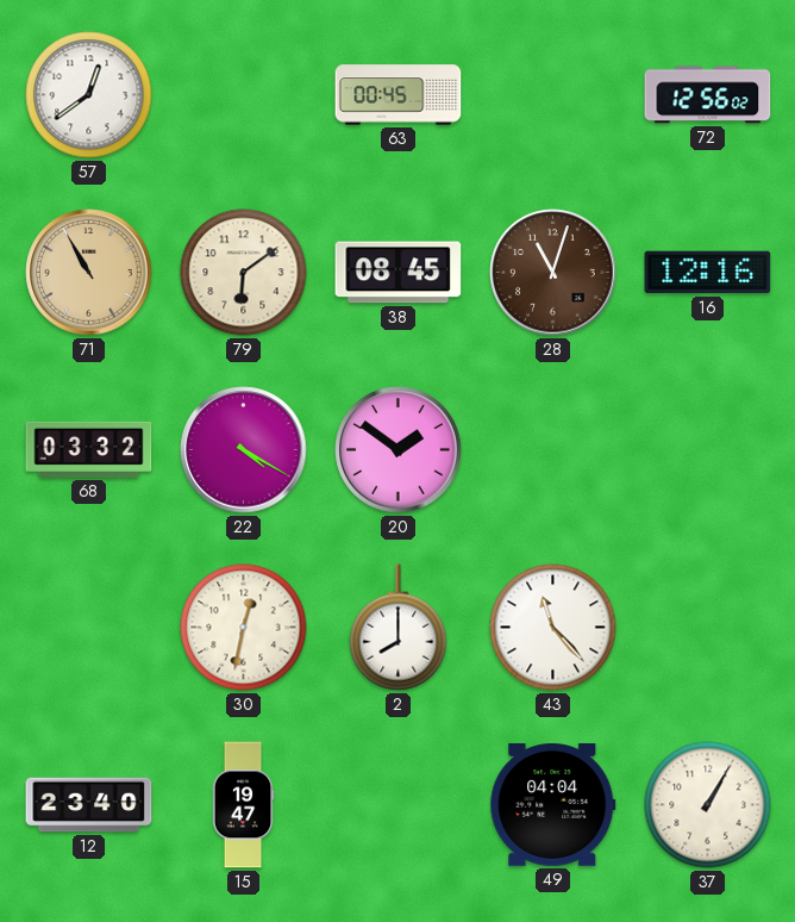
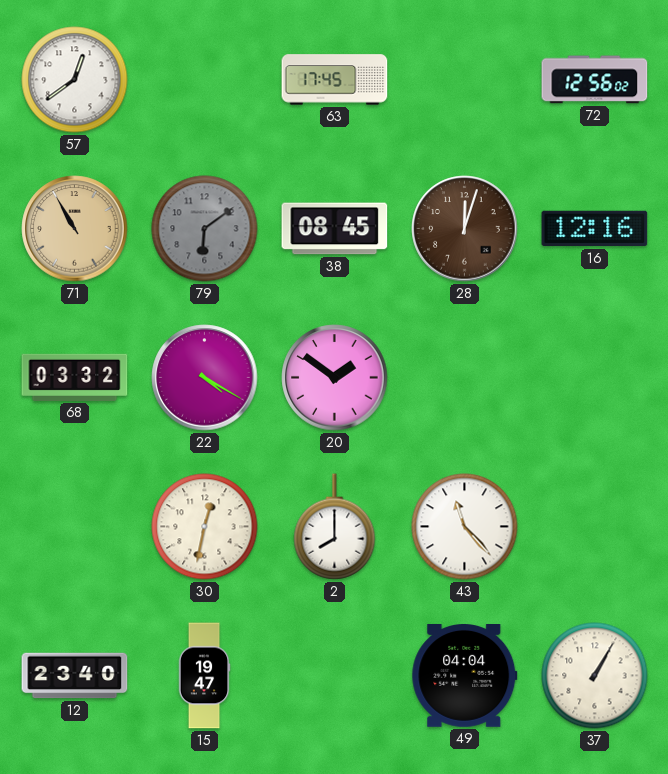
63: 00:45 -> 17:45 (335, 80)
79 dial: cream -> grey (205, 229)
28: 11:03 -> 12:03 (465, 229)
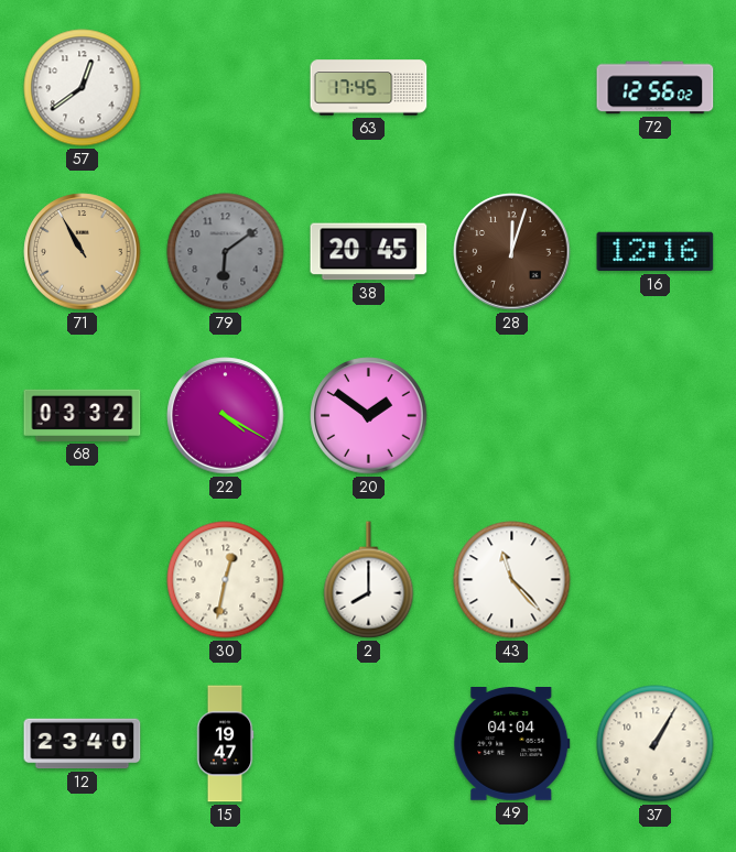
38: 08:45 -> 20:45 (369, 252)
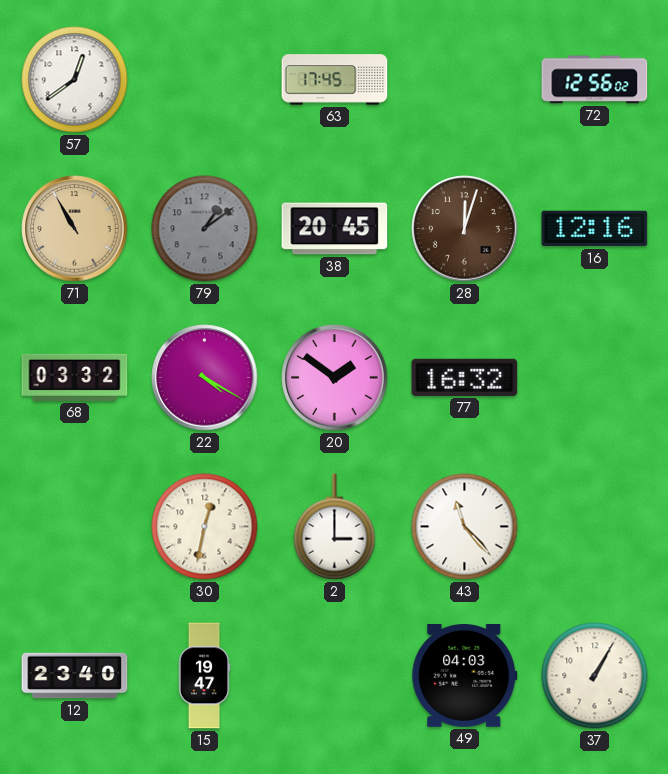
79: 6:09 -> 1:09 (205, 229)
77: none -> 16:32 (465, 377)
2: 8:00 -> 3:00 (335, 527)
49: 04:04 -> 04:03 (465, 676)
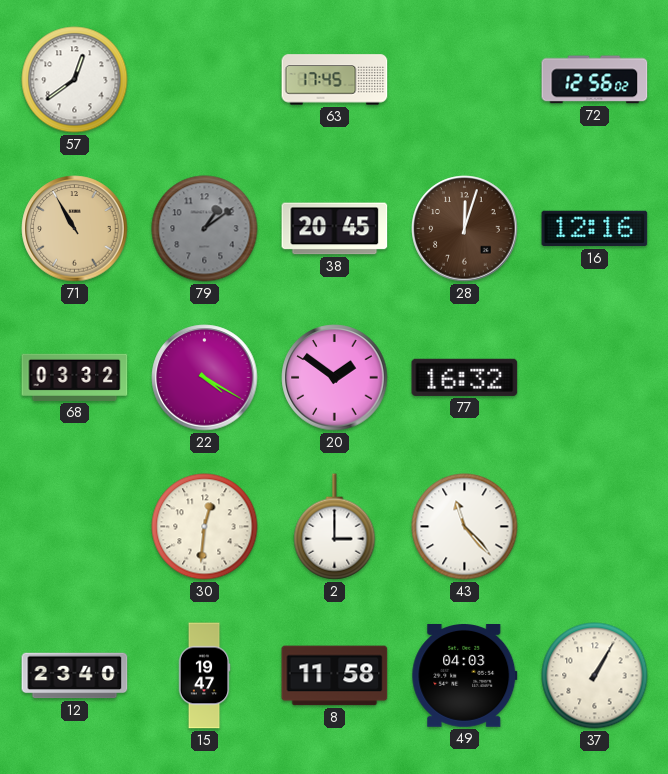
30: 12:32 -> 12:31 (205, 527)
8: none -> 11:58 (335, 676)
